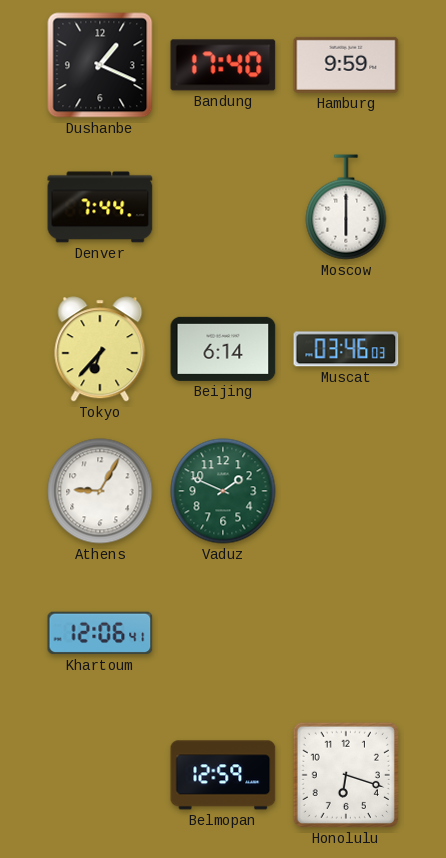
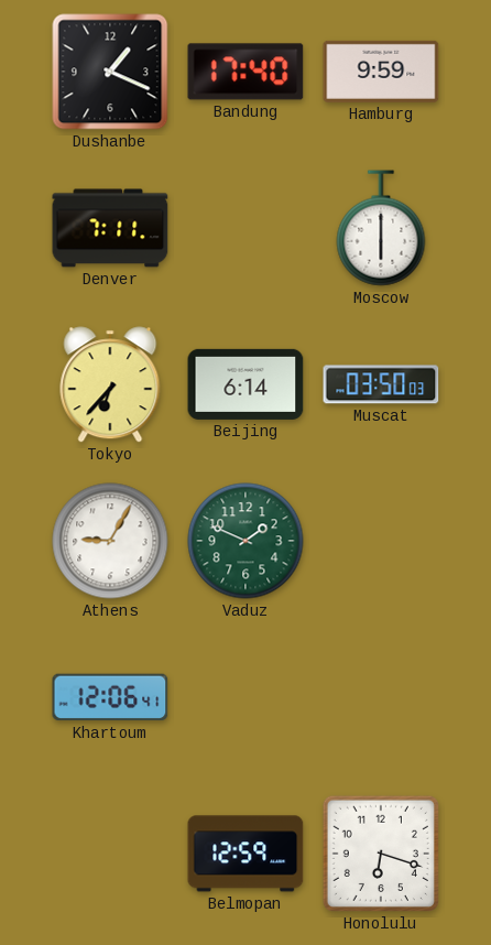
Denver: 7:44 -> 7:11 (110, 228)
Muscat: 03:46 -> 03:50 (381, 384)
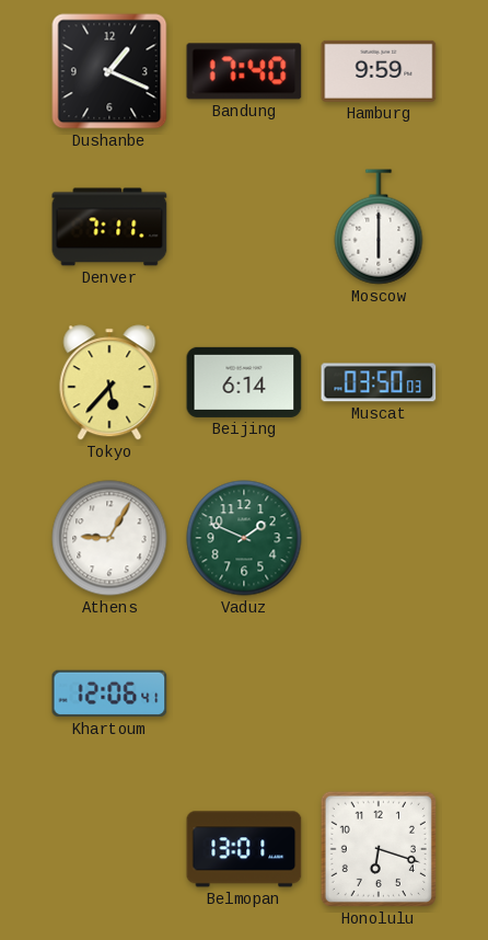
Tokyo: 6:37 -> 5:37 (109, 382)
Belmopan: 12:59 -> 13:01 (244, 849)
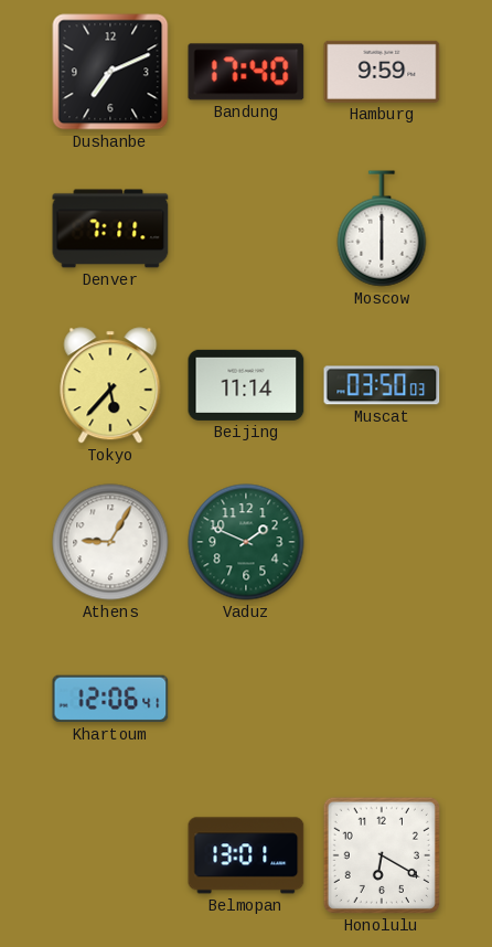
Dushanbe: 1:19 -> 7:11 (110, 72)
Beijing: 6:14 -> 11:14 (246, 385)
Honolulu: 6:18 -> 6:20 (382, 855)
